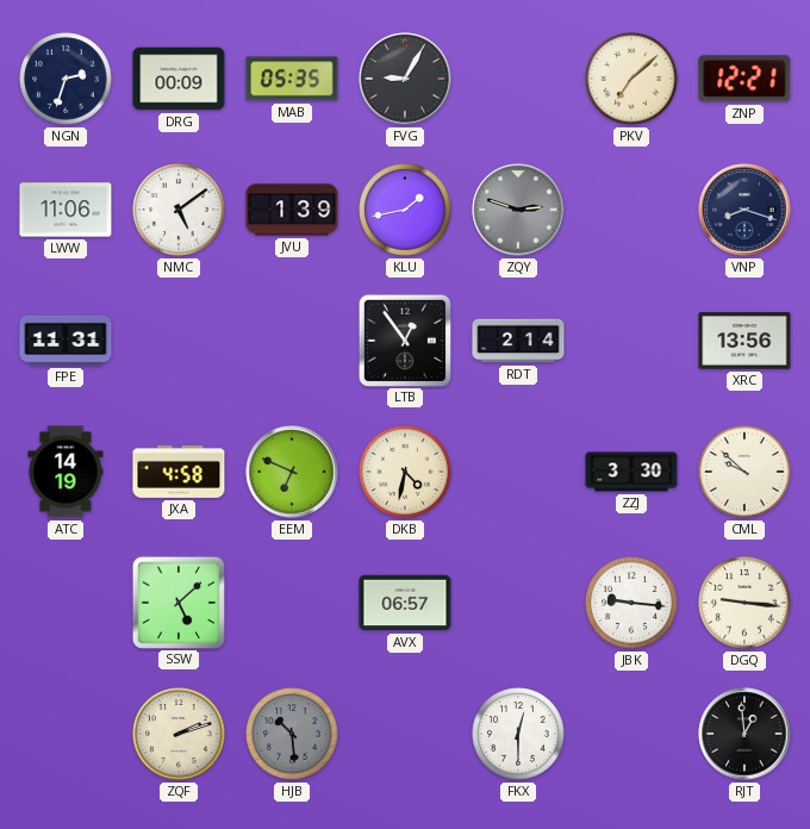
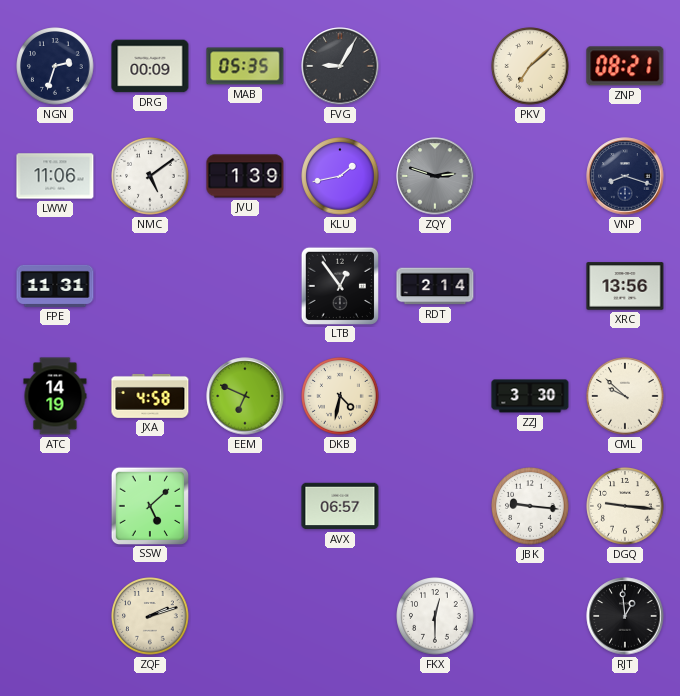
ZNP: 12:21 -> 08:21 (625, 66)
HJB: 10:29 -> none (292, 734)
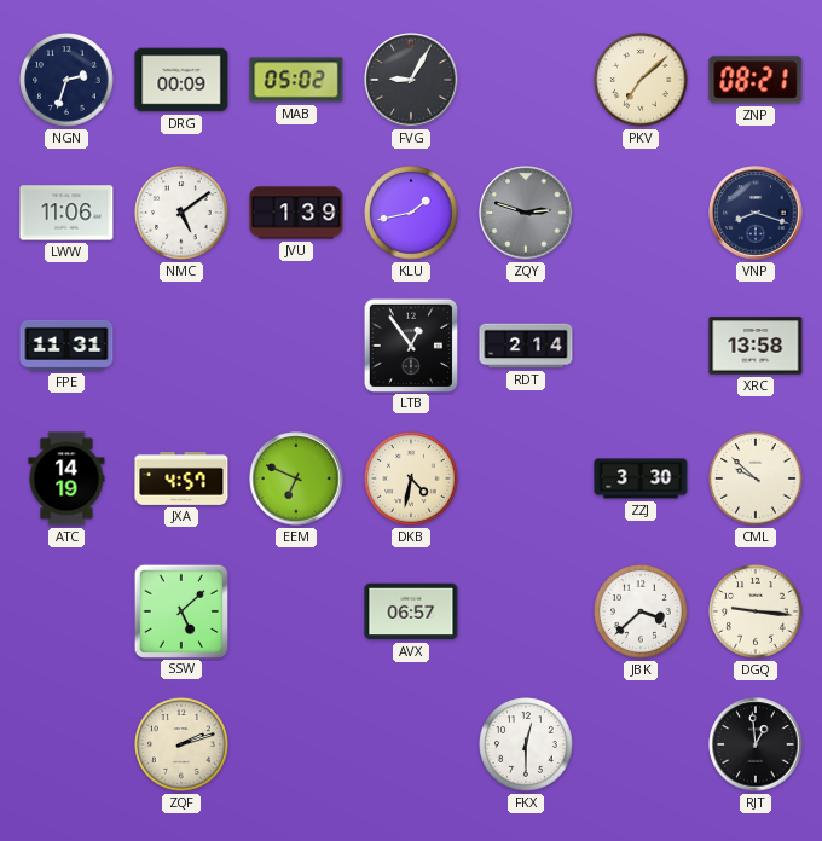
MAB: 05:35 -> 05:02 (296, 80)
XRC: 13:56 -> 13:58 (756, 346)
JXA: 4:58 -> 4:57 (181, 478)
JBK: 9:16 -> 3:38 (641, 611)
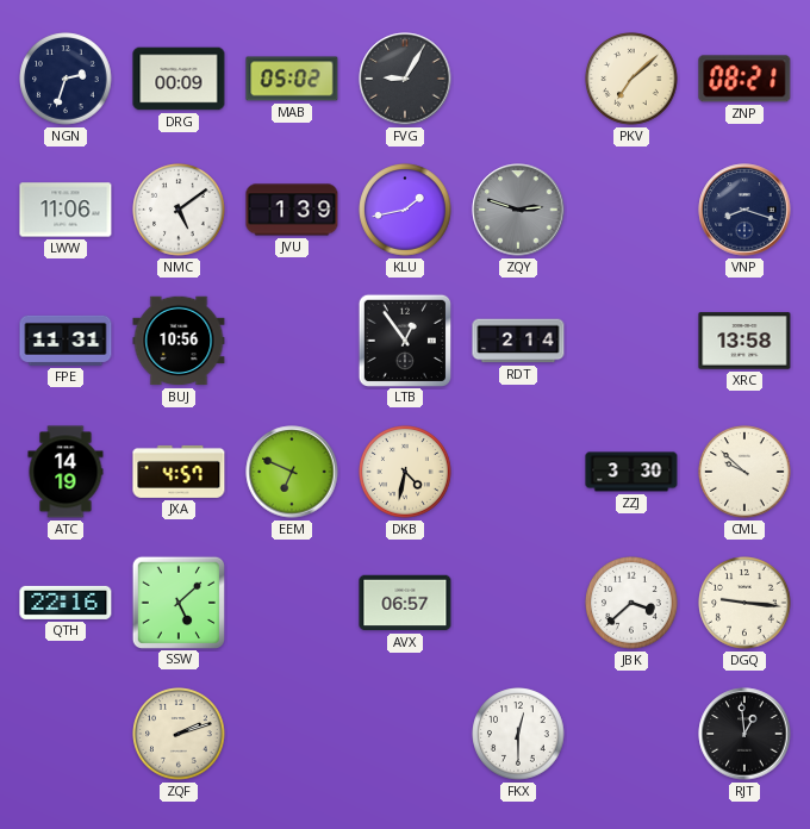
BUJ: none -> 10:56 (179, 341)
QTH: none -> 22:16 (66, 603)
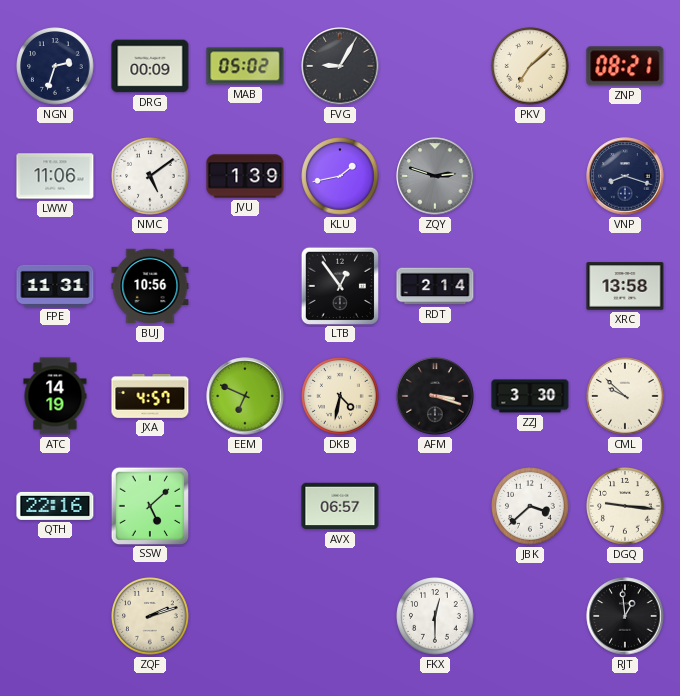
AFM: none -> 3:18 (435, 396)
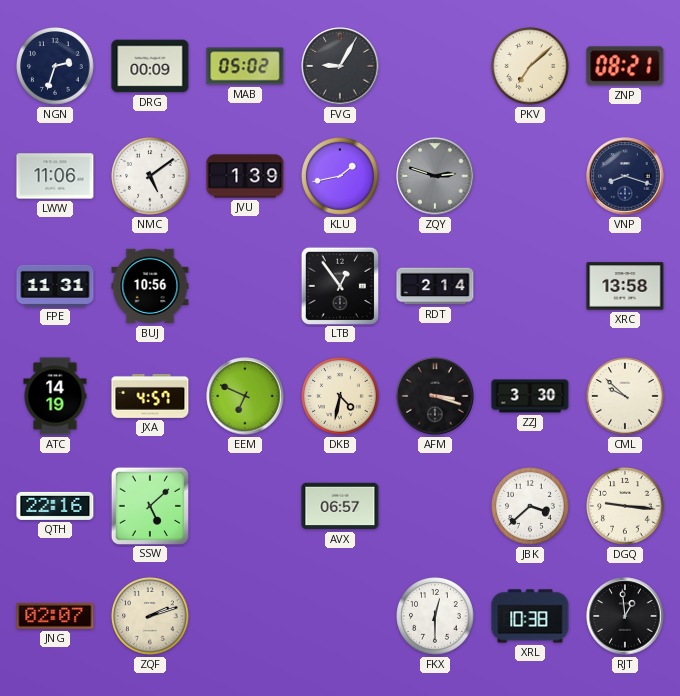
JNG: none -> 02:07 (55, 616)
XRL: none -> 10:38 (530, 616)
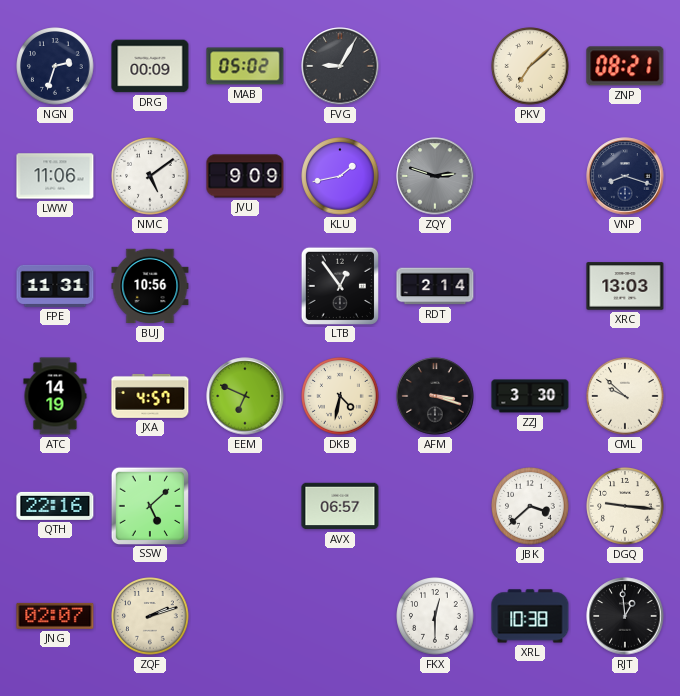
JVU: 1:39 -> 9:09 (245, 176)
XRC: 13:58 -> 13:03 (625, 286)
